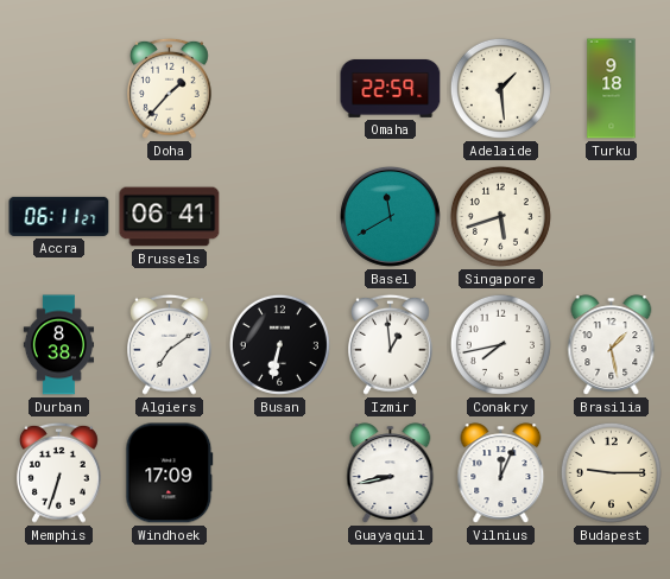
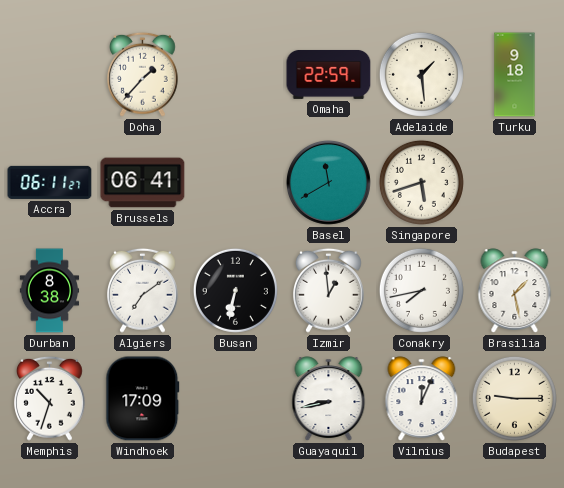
Memphis: 6:33 -> 10:33 (50, 398)
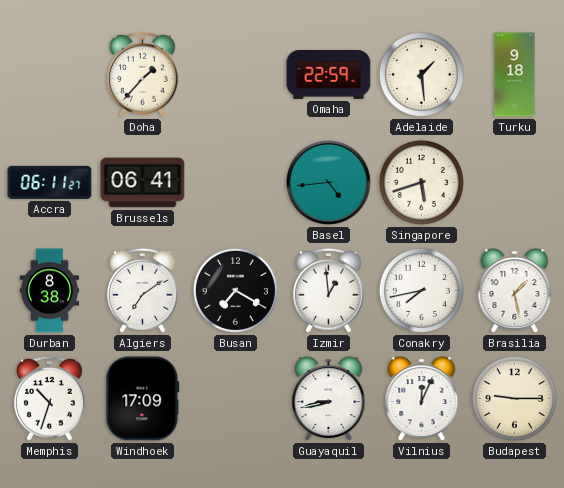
Basel: 11:40 -> 4:44 (328, 182)
Busan: 6:32 -> 7:20 (235, 290)
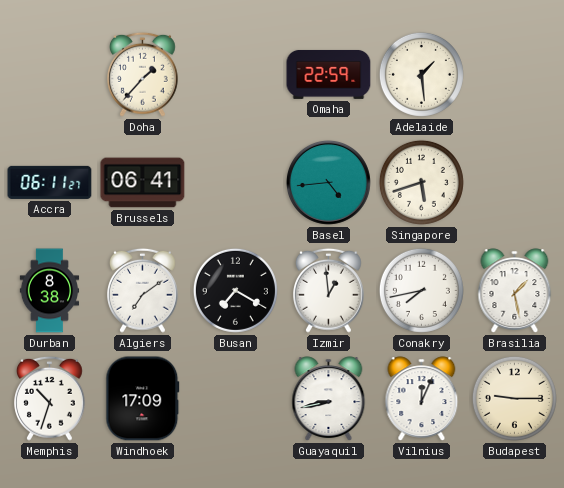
Turku: 9:18 -> none (515, 75)
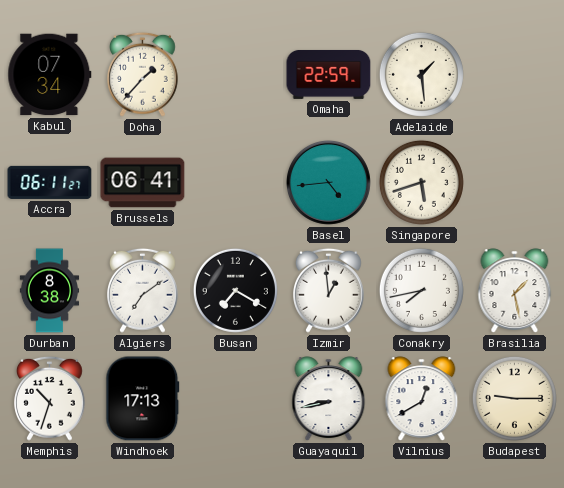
Kabul: none -> 07:34 (50, 75)
Windhoek: 17:09 -> 17:13 (143, 399)
Vilnius: 12:04 -> 12:40 (422, 399)
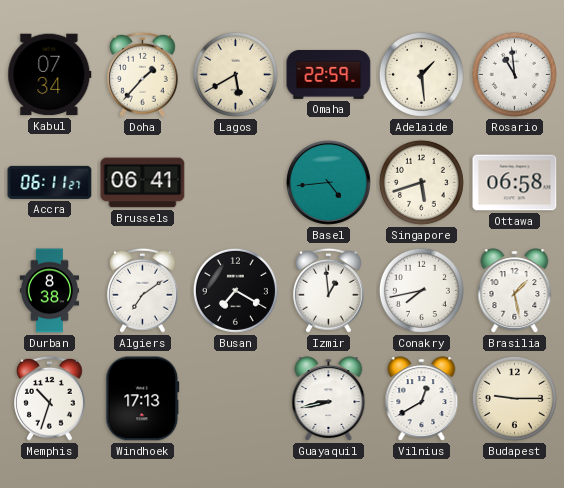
Lagos: none -> 5:40 (235, 74)
Rosario: none -> 10:59 (514, 74)
Ottawa: none -> 06:58 (515, 183)
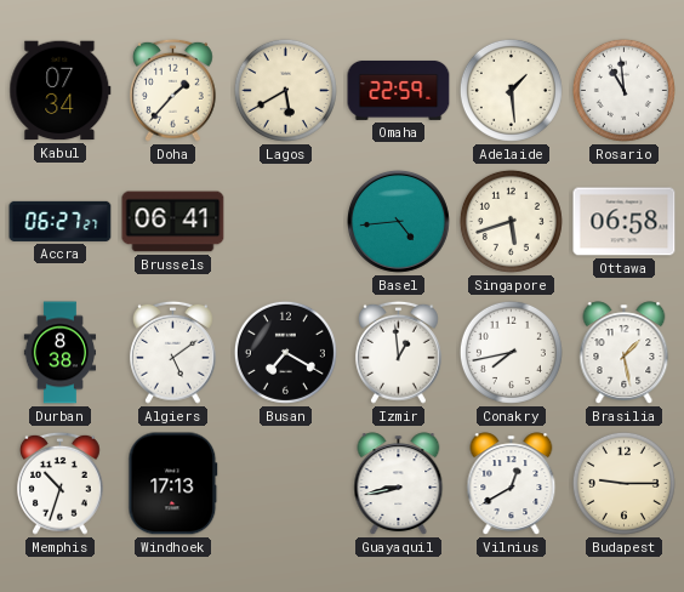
Accra: 06:11 -> 06:27 (61, 221)
Algiers: 7:09 -> 5:09 (173, 352)
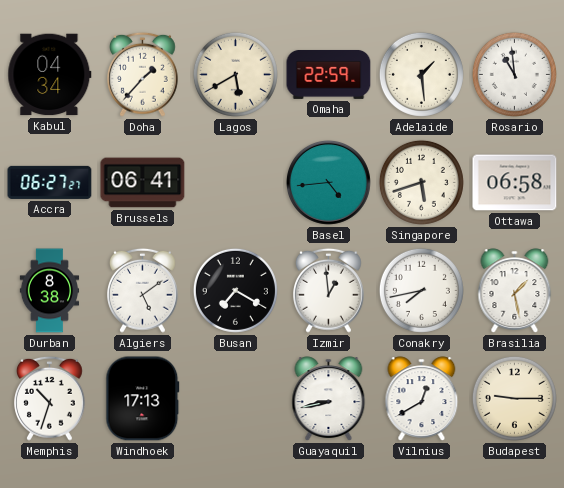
Kabul: 07:34 -> 04:34 (50, 75)
